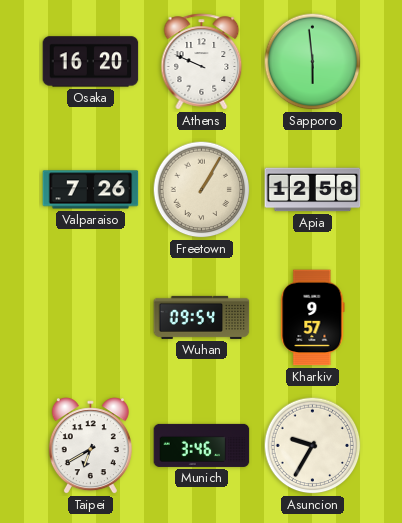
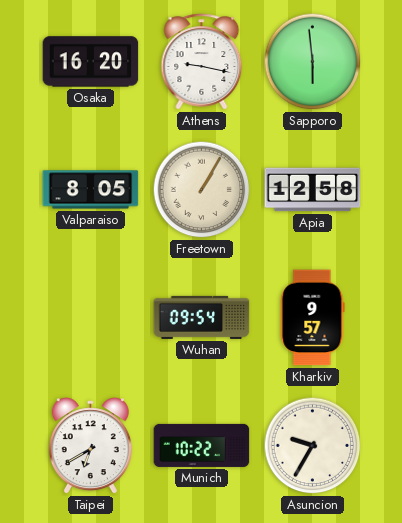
Athens: 9:49 -> 9:17 (202, 62)
Valparaiso: 7:26 -> 8:05 (91, 190)
Munich: 3:46 -> 10:22 (202, 445)
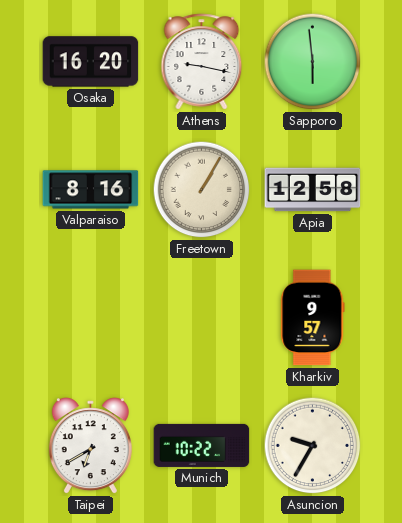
Valparaiso: 8:05 -> 8:16 (91, 190)
Wuhan: 09:54 -> none (202, 317)
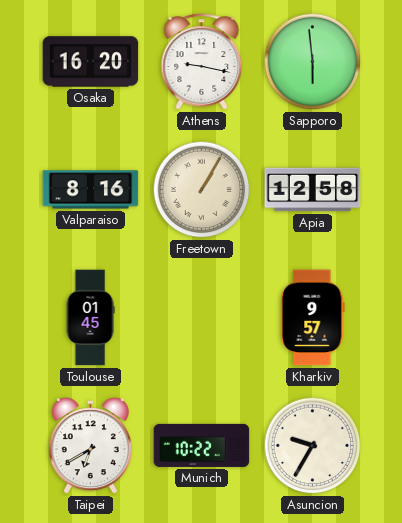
Toulouse: none -> 01:45 (90, 318)
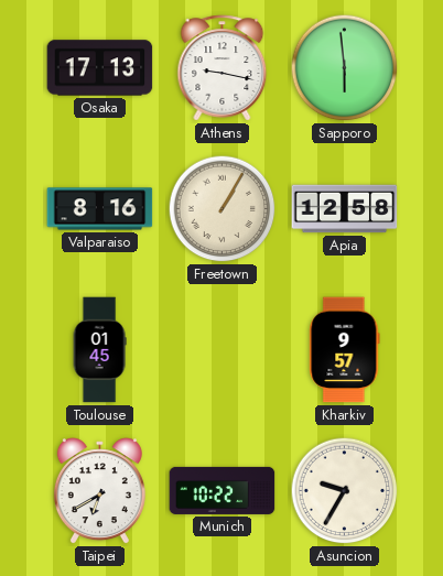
Osaka: 16:20 -> 17:13 (100, 68)
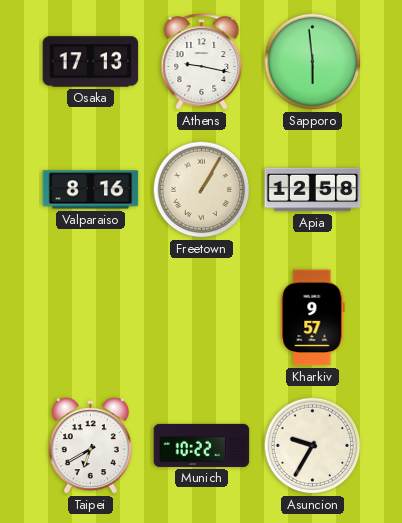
Toulouse: 01:45 -> none (99, 350)
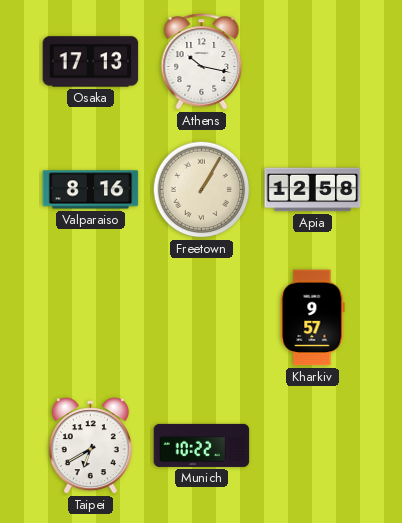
Athens: 9:17 -> 10:17 (202, 62)
Sapporo: 5:59 -> none (313, 62)
Asuncion: 9:35 -> none (313, 446)
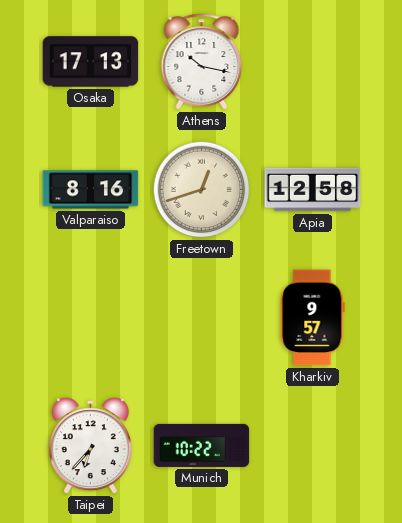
Freetown: 1:05 -> 12:42 (202, 190)
Taipei: 6:40 -> 6:37 (90, 446)
